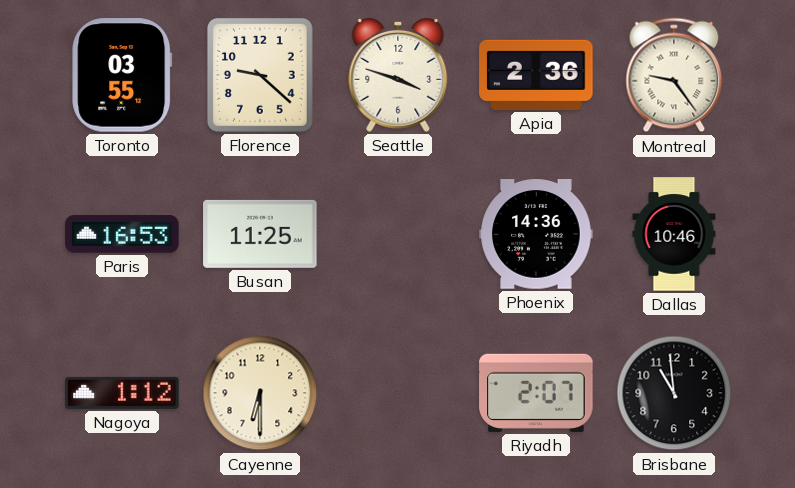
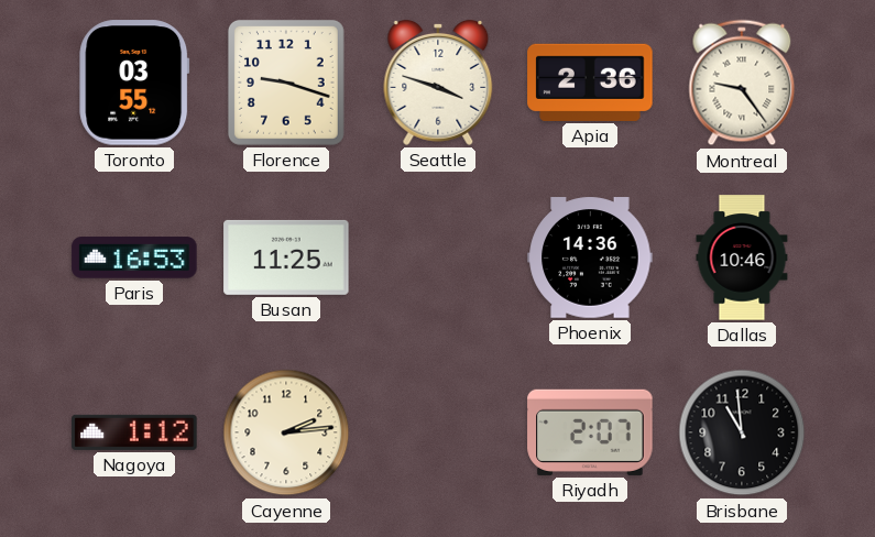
Florence: 9:22 -> 9:18 (286, 83)
Cayenne: 6:30 -> 2:14 (286, 432)
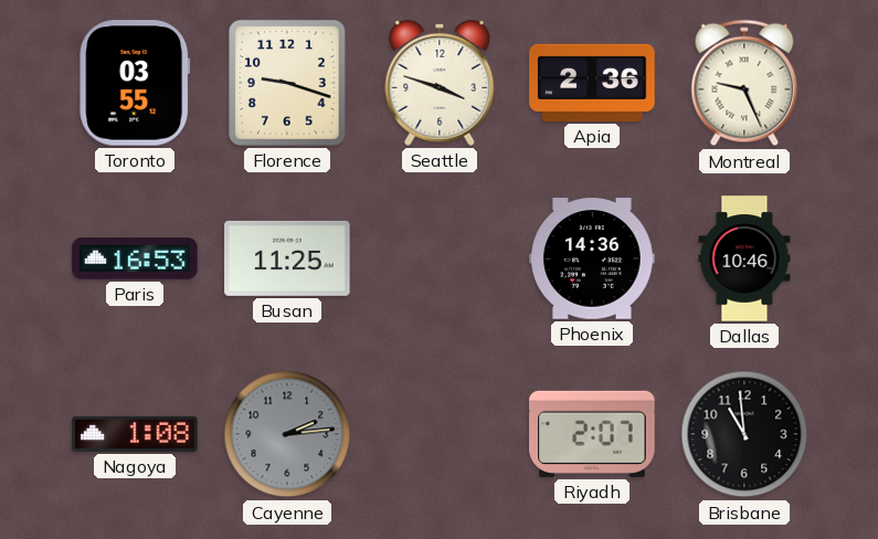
Montreal: 9:24 -> 9:26 (744, 83)
Nagoya: 1:12 -> 1:08 (135, 434)
Cayenne dial: cream -> grey (287, 434)
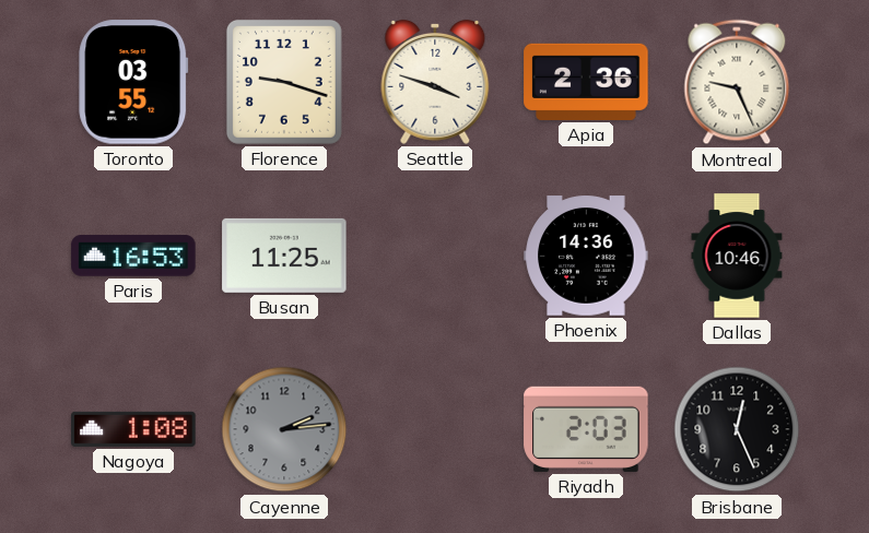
Riyadh: 2:07 -> 2:03 (586, 429)
Brisbane: 10:59 -> 12:26 (737, 429)
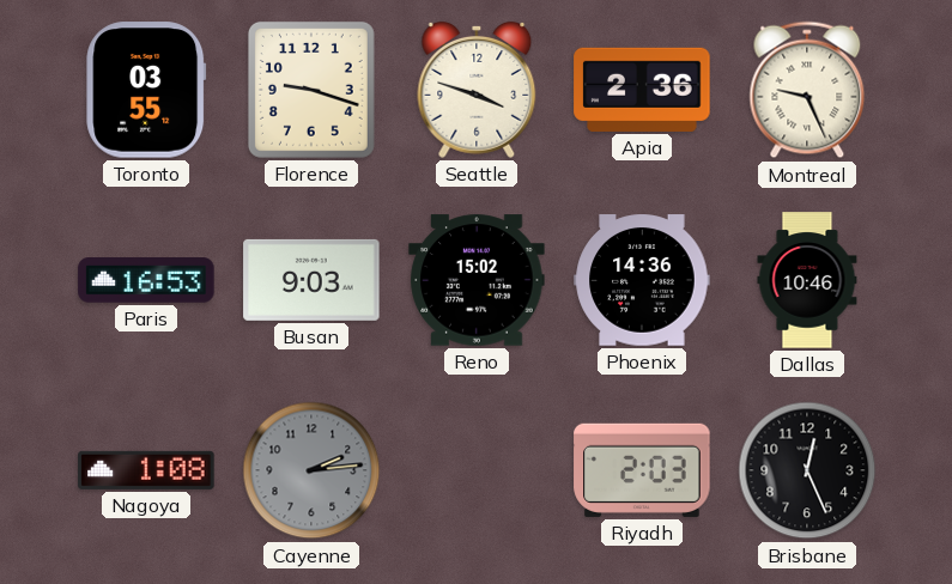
Busan: 11:25 -> 9:03 (311, 280)
Reno: none -> 15:02 (477, 280)
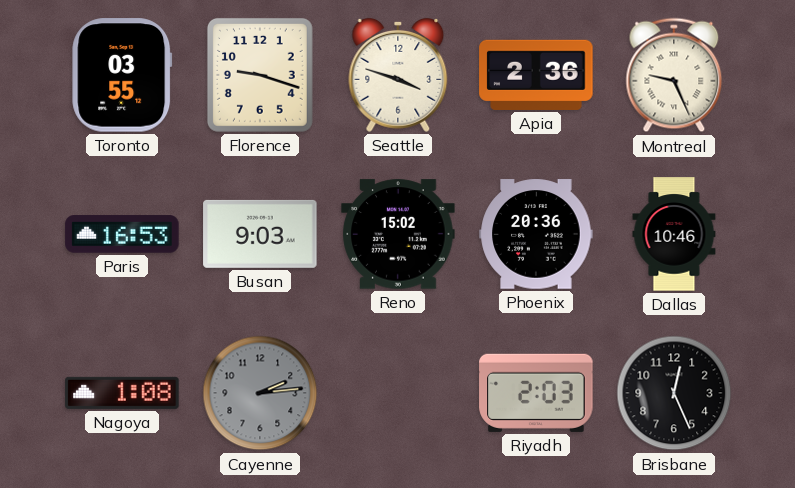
Phoenix: 14:36 -> 20:36 (536, 234)
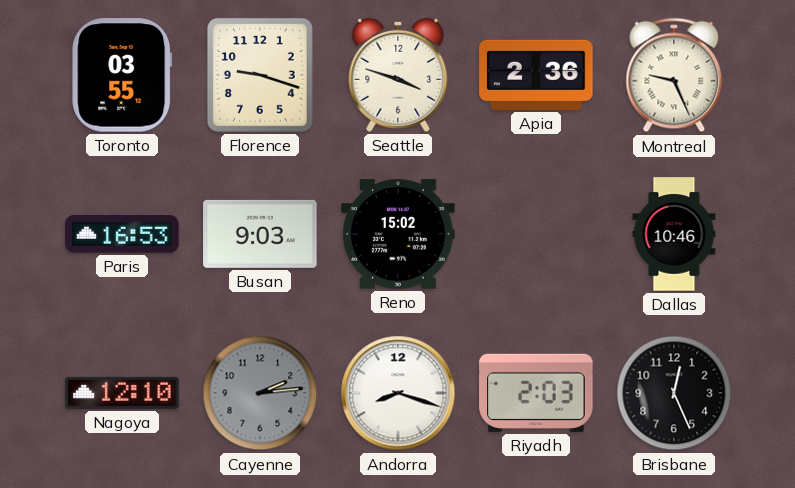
Phoenix: 20:36 -> none (536, 234)
Nagoya: 1:08 -> 12:10 (122, 393)
Andorra: none -> 8:18 (398, 393)
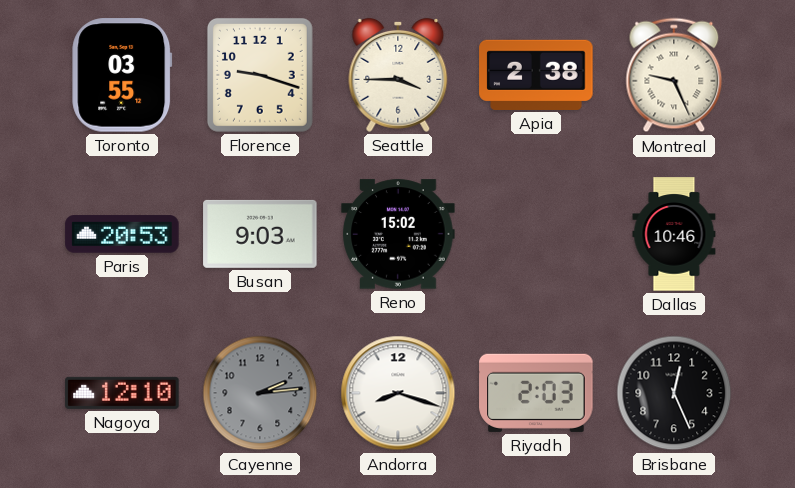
Seattle: 3:48 -> 3:45 (398, 75)
Apia: 2:36 -> 2:38 (536, 75)
Paris: 16:53 -> 20:53 (122, 234)
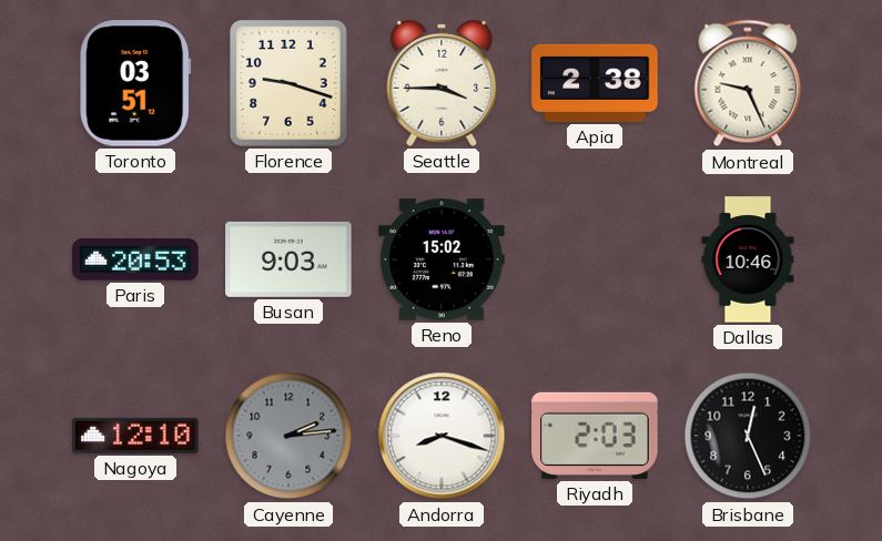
Toronto: 03:55 -> 03:51 (135, 83)
